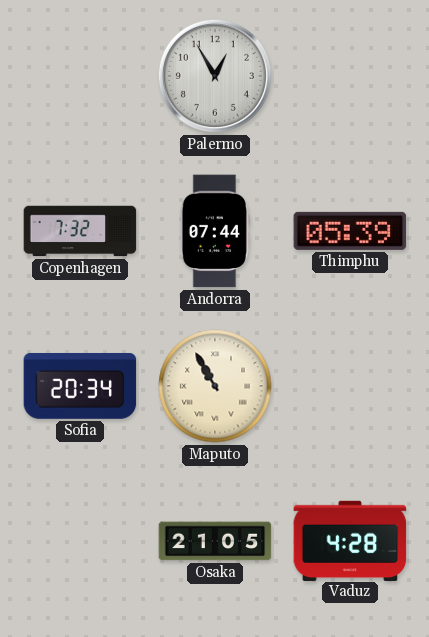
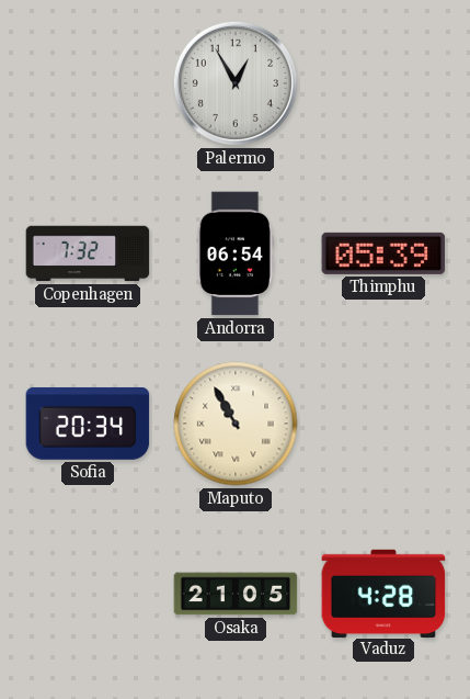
Andorra: 07:44 -> 06:54 (236, 253)
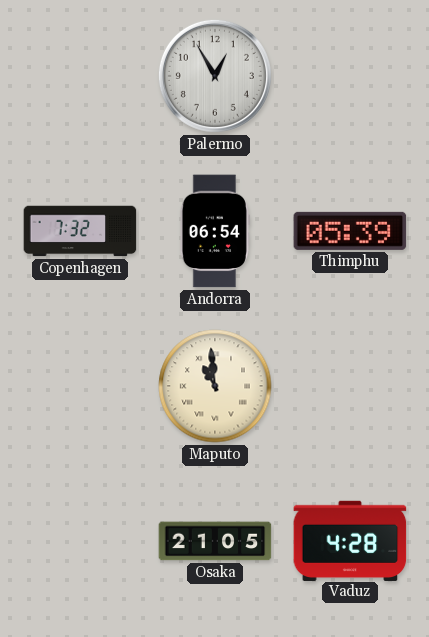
Sofia: 20:34 -> none (88, 424)
Maputo: 10:55 -> 10:59 (215, 386)
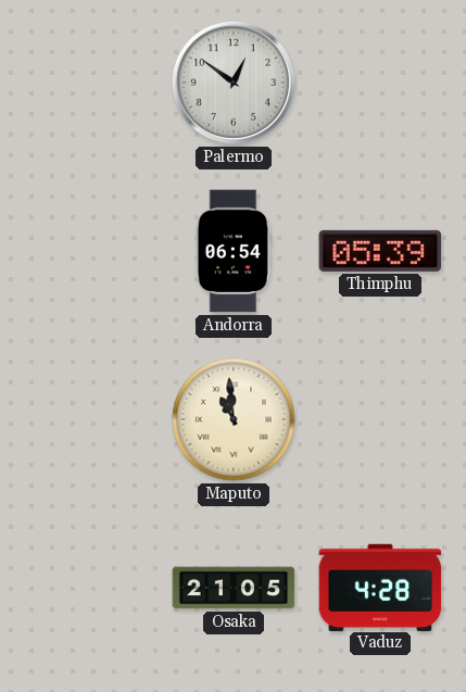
Palermo: 12:55 -> 12:51 (234, 83)
Copenhagen: 7:32 -> none (80, 231)
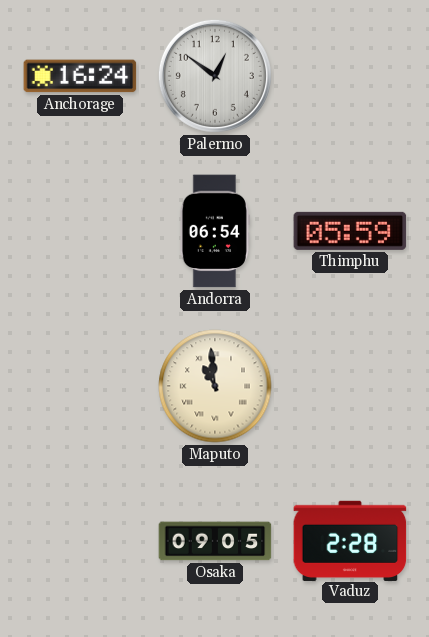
Anchorage: none -> 16:24 (80, 76)
Thimphu: 05:39 -> 05:59 (350, 231)
Osaka: 21:05 -> 09:05 (215, 541)
Vaduz: 4:28 -> 2:28 (350, 540)
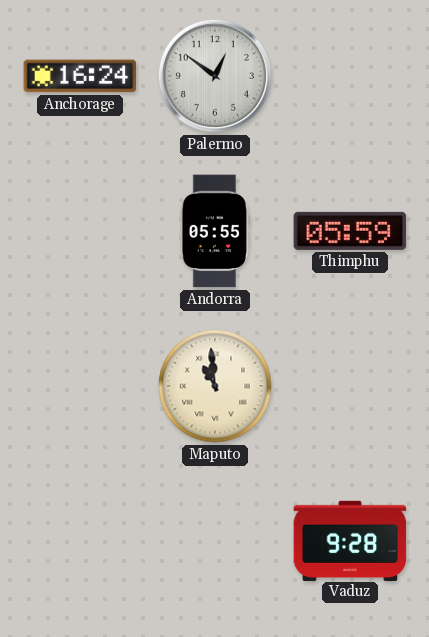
Andorra: 06:54 -> 05:55 (215, 231)
Osaka: 09:05 -> none (215, 541)
Vaduz: 2:28 -> 9:28 (350, 540)
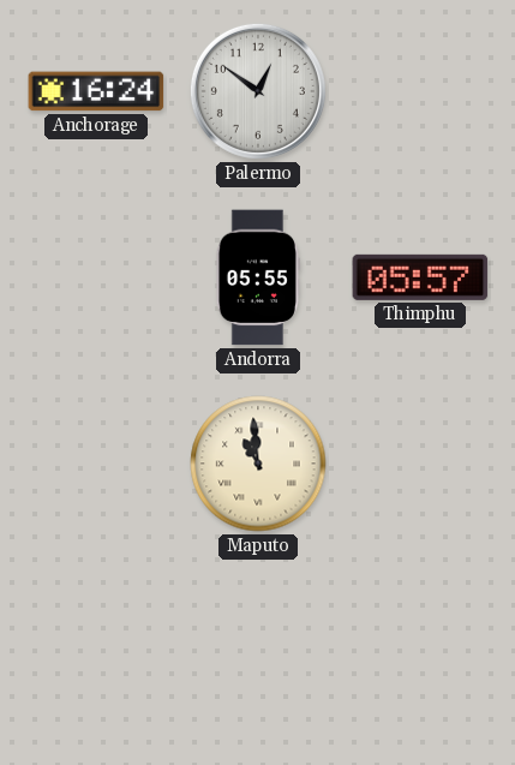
Thimphu: 05:59 -> 05:57 (420, 277)
Vaduz: 9:28 -> none (350, 540)
